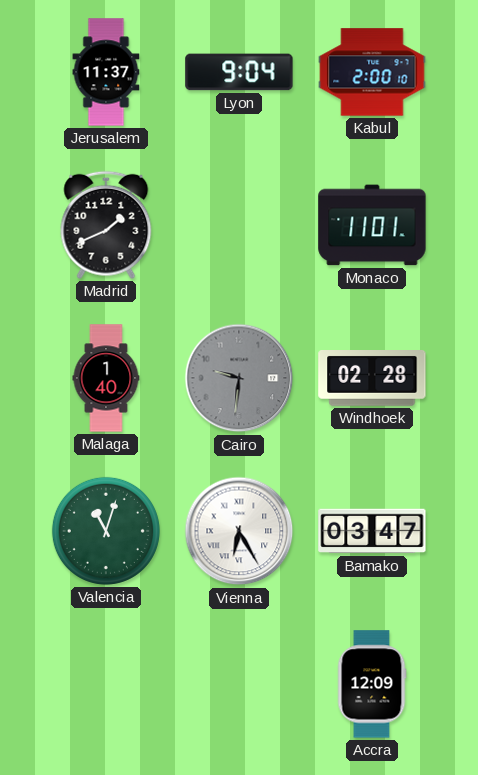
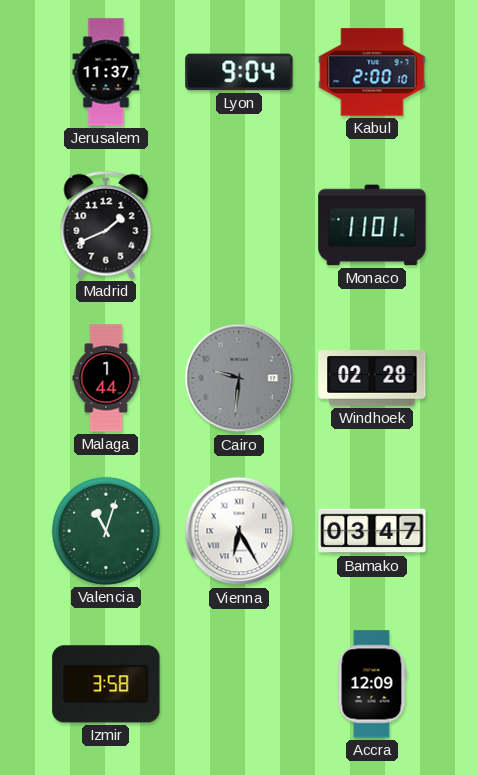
Malaga: 1:40 -> 1:44 (106, 378)
Izmir: none -> 3:58 (106, 684)
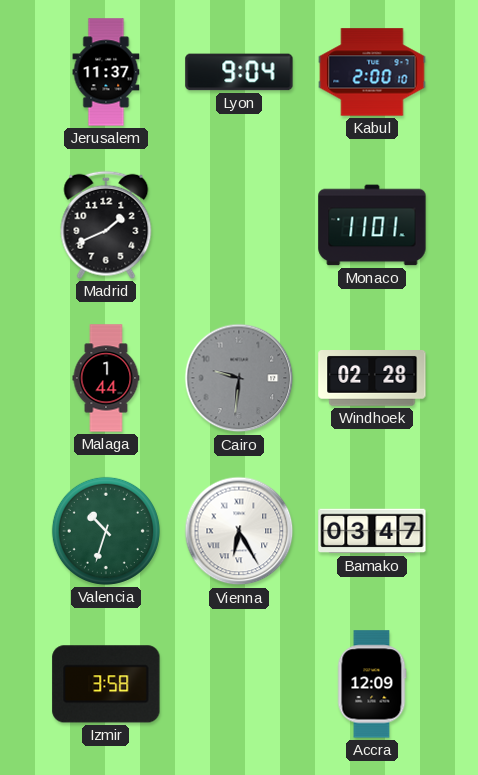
Valencia: 11:03 -> 10:33 (106, 531)
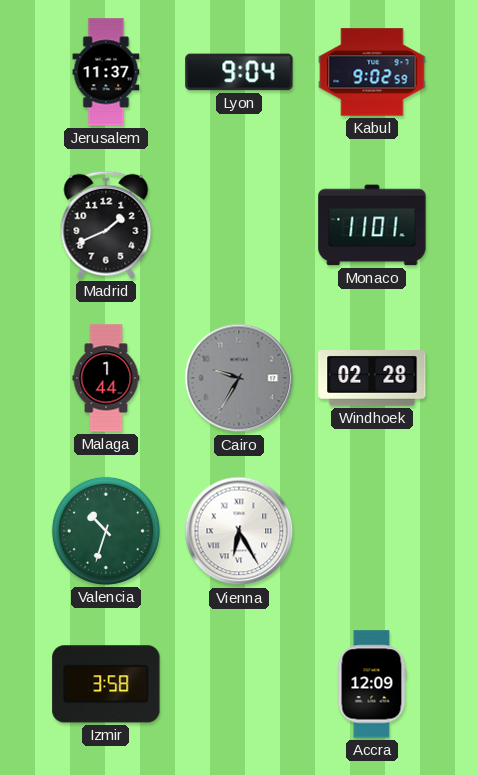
Kabul: 2:00 -> 9:02 (372, 72)
Cairo: 9:31 -> 9:35 (239, 378)
Bamako: 03:47 -> none (372, 531)
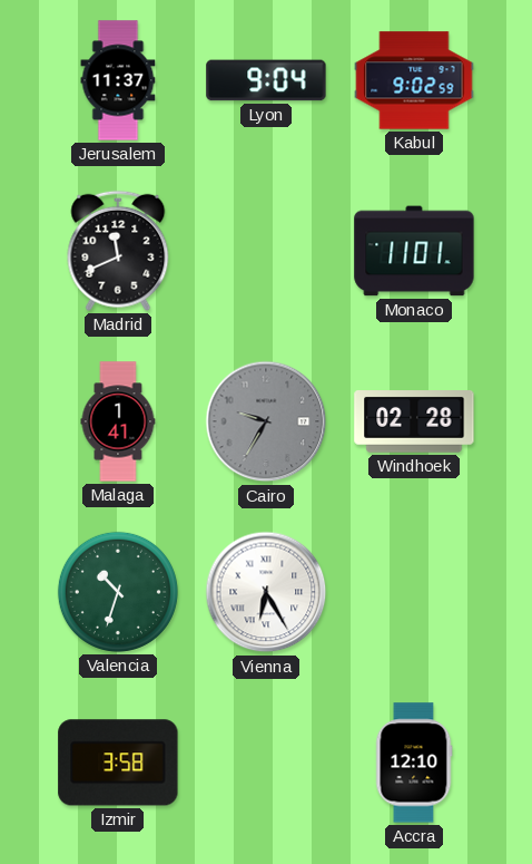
Madrid: 1:41 -> 11:41 (118, 251)
Malaga: 1:44 -> 1:41 (118, 421)
Accra: 12:09 -> 12:10 (414, 763)
